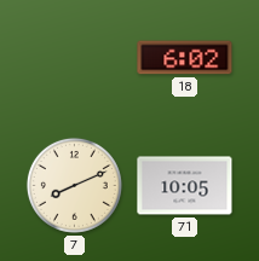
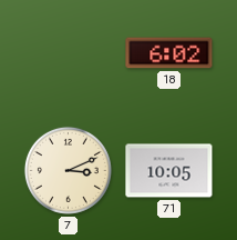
7: 8:11 -> 3:11 (68, 170)
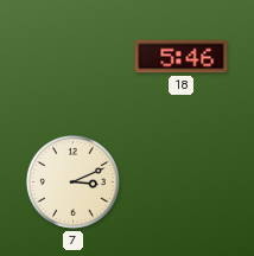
18: 6:02 -> 5:46 (182, 57)
71: 10:05 -> none (169, 171)
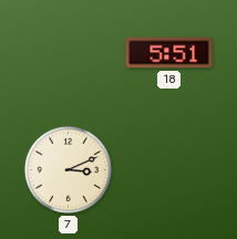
18: 5:46 -> 5:51 (169, 53)
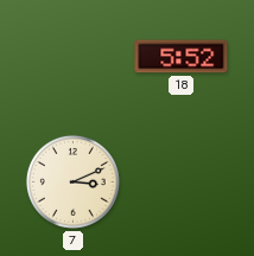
18: 5:51 -> 5:52 (182, 57)
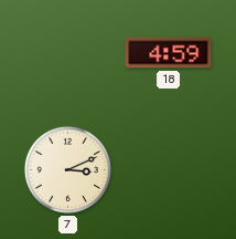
18: 5:52 -> 4:59 (169, 53)
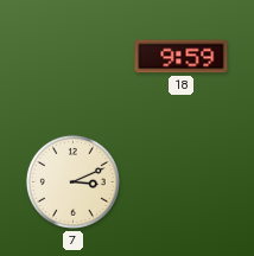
18: 4:59 -> 9:59 (182, 57)
